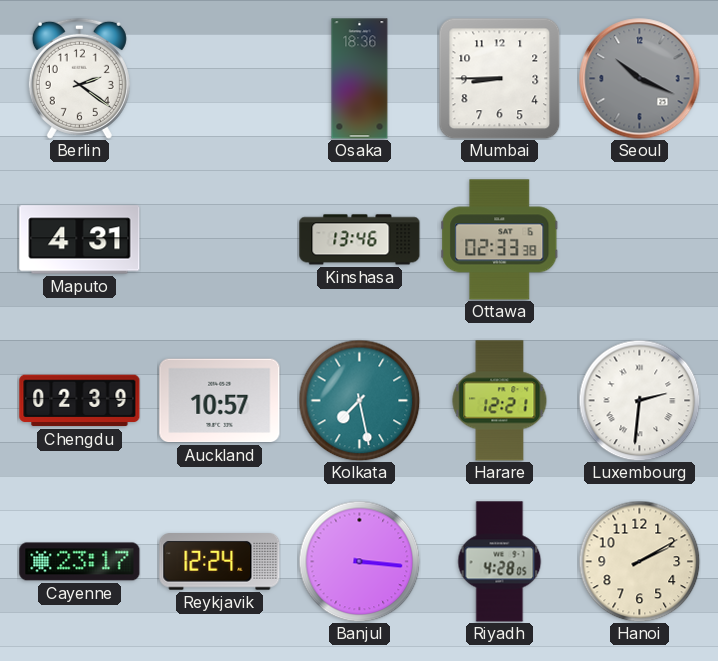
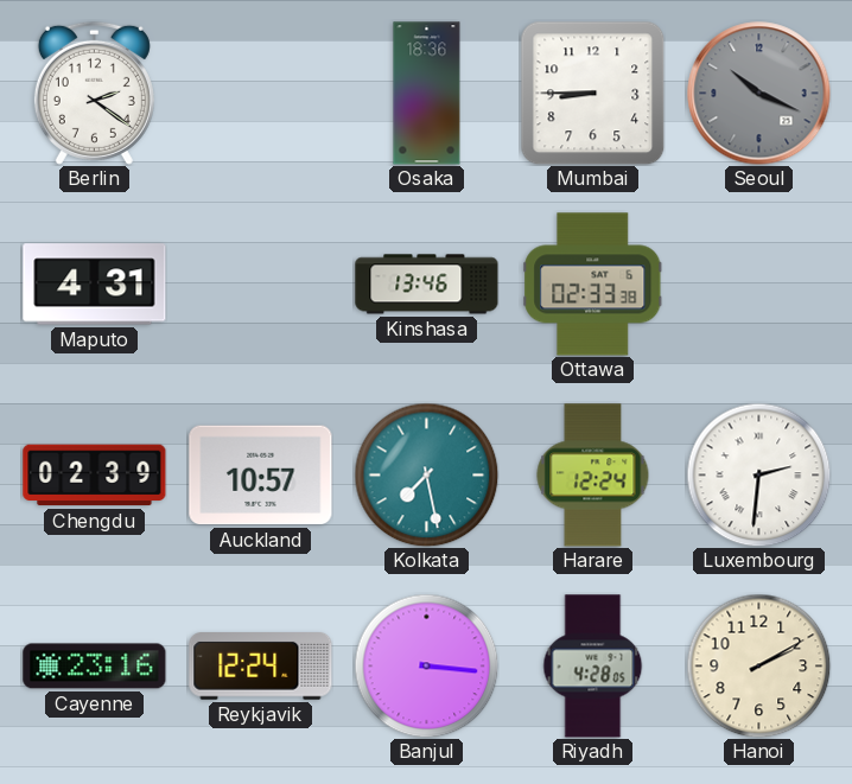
Harare: 12:21 -> 12:24 (593, 476)
Cayenne: 23:17 -> 23:16 (95, 667)
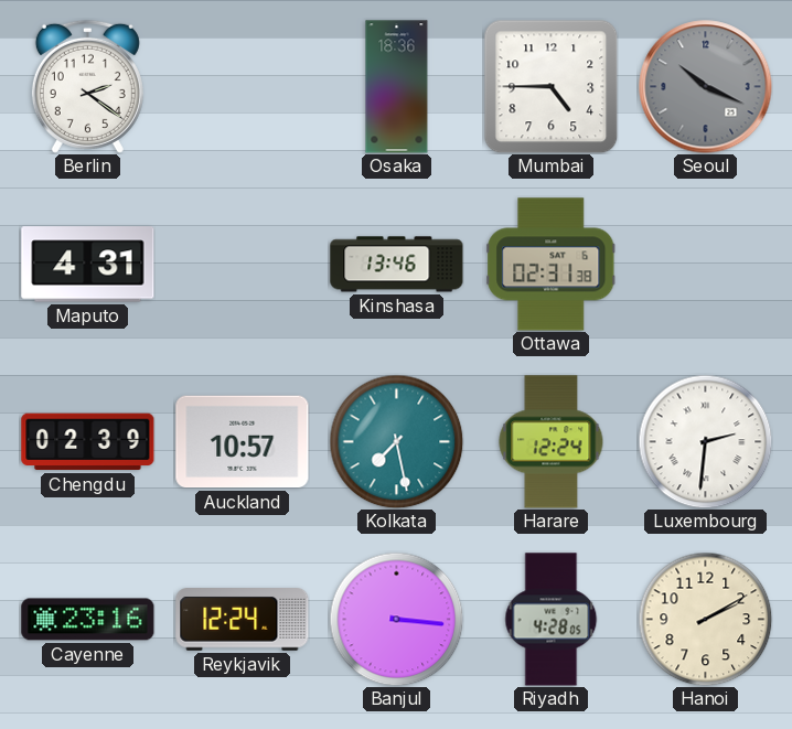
Mumbai: 8:45 -> 4:45 (550, 86)
Ottawa: 02:33 -> 02:31 (552, 265)
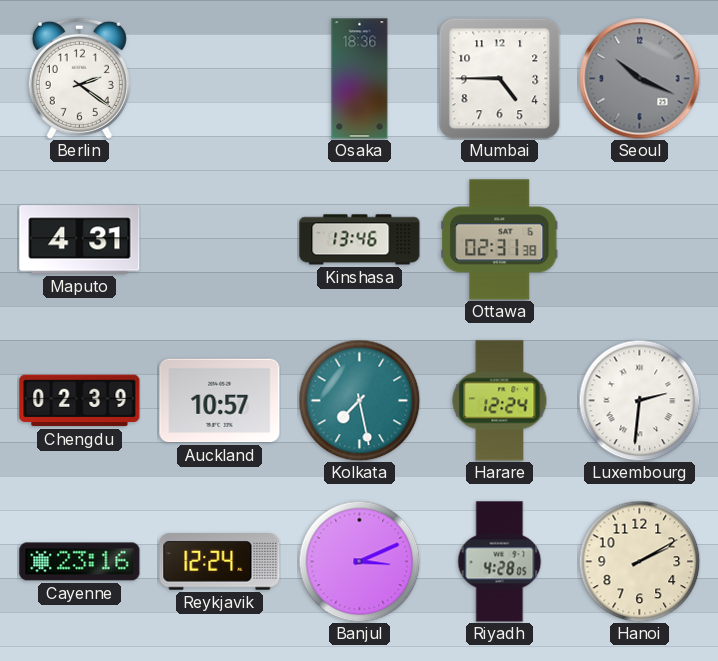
Banjul: 3:16 -> 3:11 (359, 561)
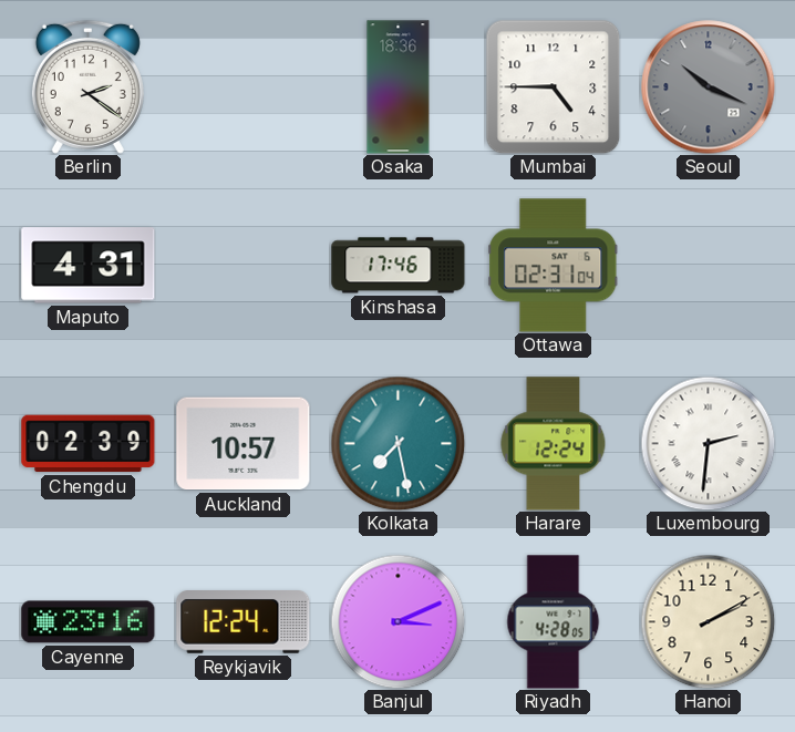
Kinshasa: 13:46 -> 17:46 (399, 266)
Ottawa: 02:31:38 -> 02:31:04 (554, 266)
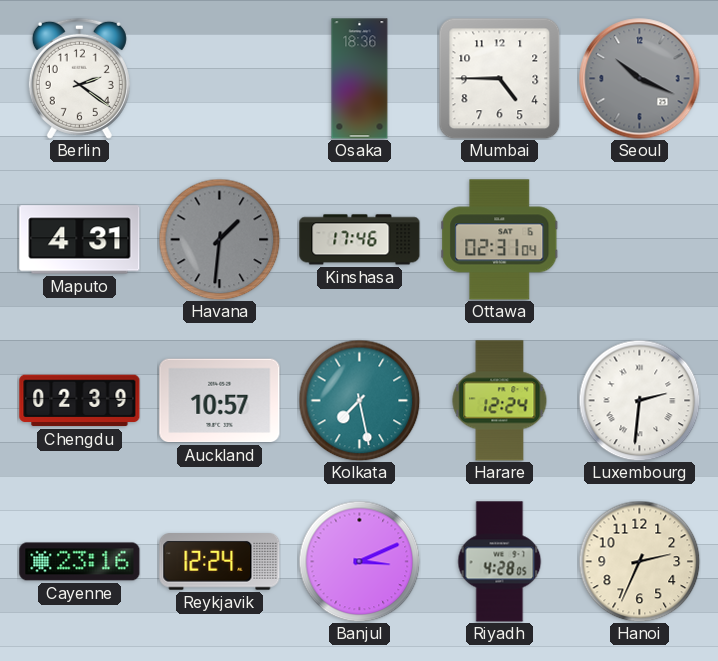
Havana: none -> 1:31 (219, 239)
Hanoi: 2:10 -> 2:34 (639, 561)
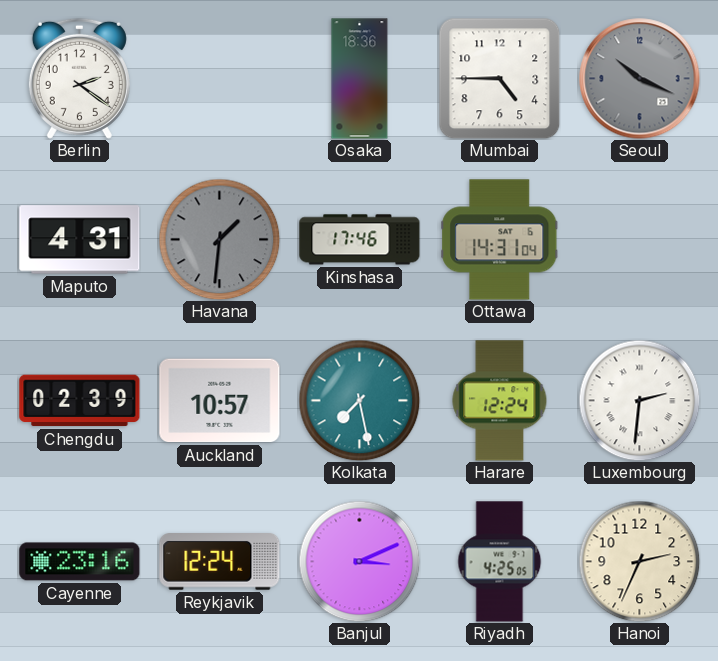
Ottawa: 02:31 -> 14:31 (500, 240)
Riyadh: 4:28 -> 4:25 (500, 562)
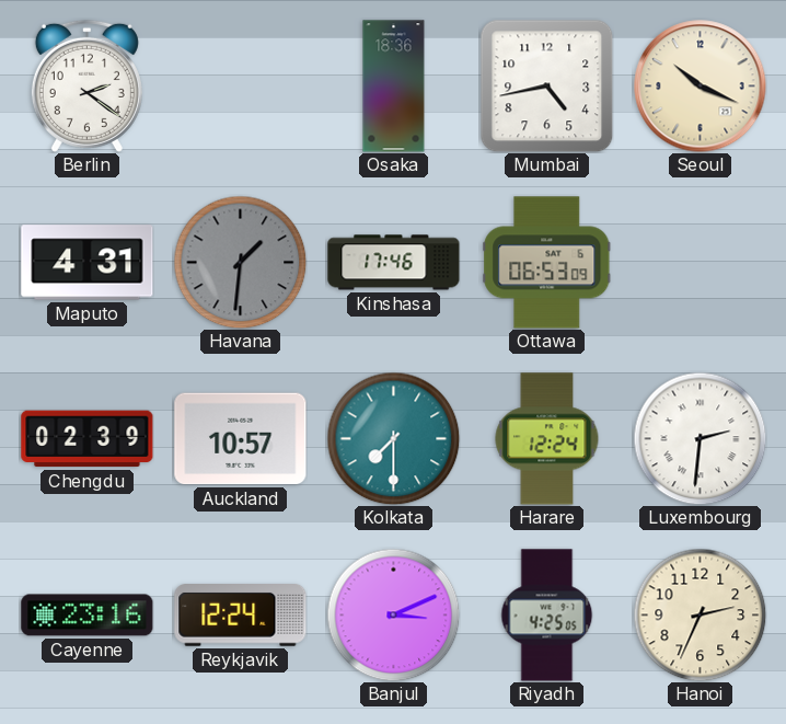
Mumbai: 4:45 -> 4:43 (546, 85)
Seoul dial: grey -> cream (701, 87)
Ottawa: 14:31 -> 06:53 (547, 263)
Kolkata: 7:28 -> 7:30 (393, 438)
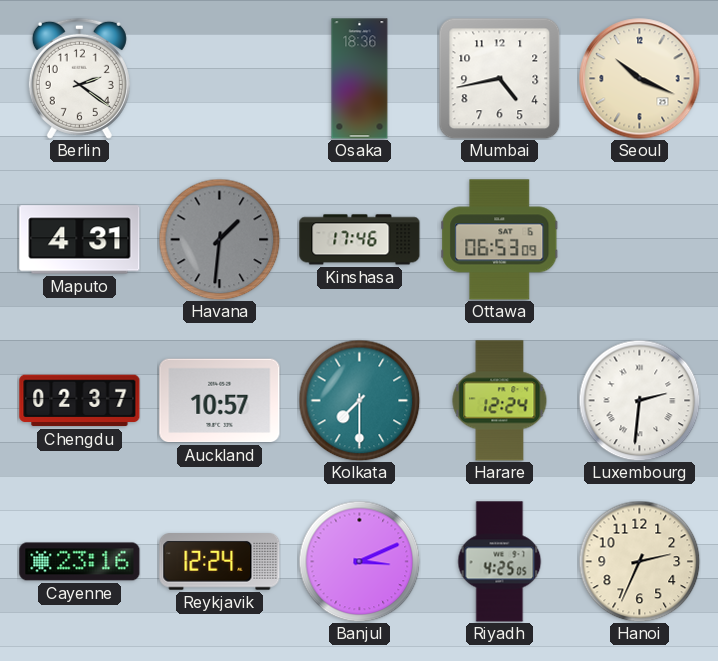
Chengdu: 02:39 -> 02:37 (80, 401)
